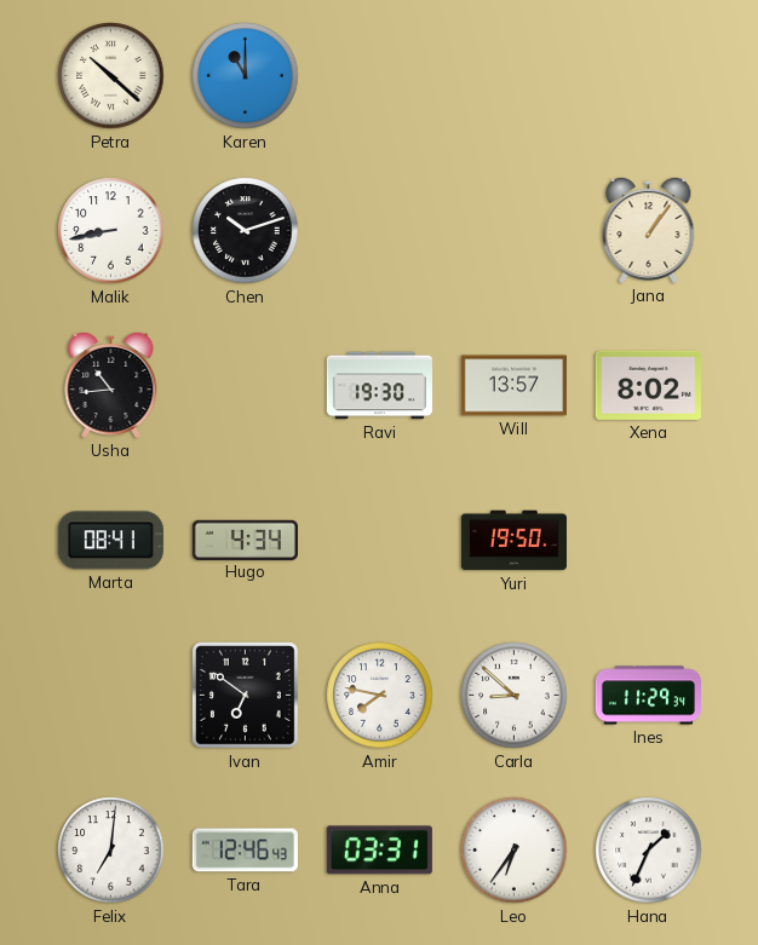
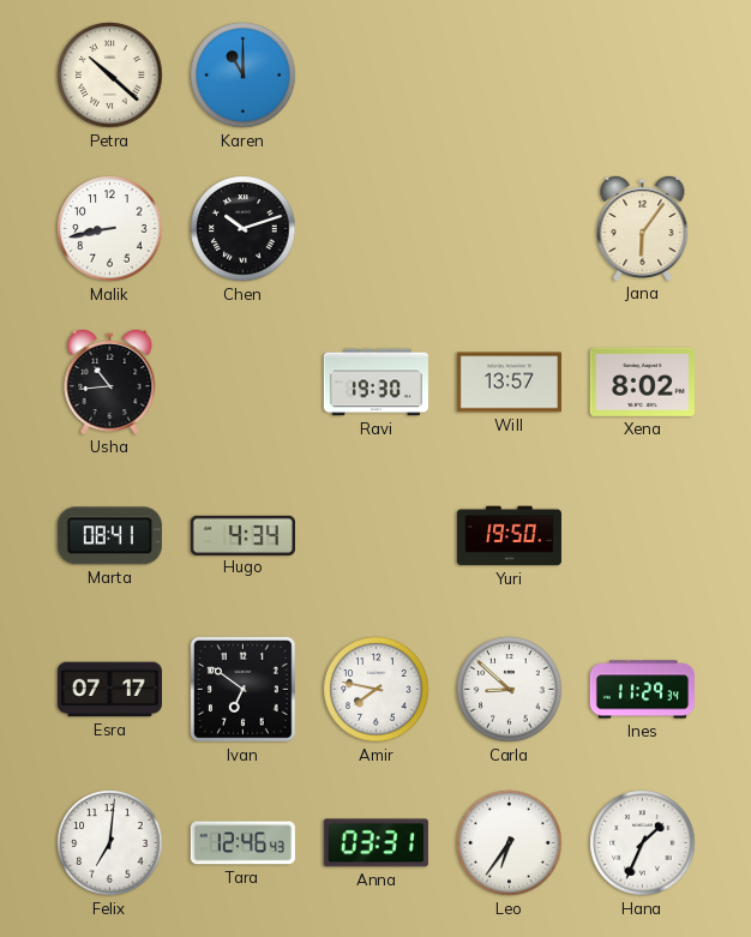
Jana: 1:06 -> 6:06 (643, 228)
Esra: none -> 07:17 (109, 690)
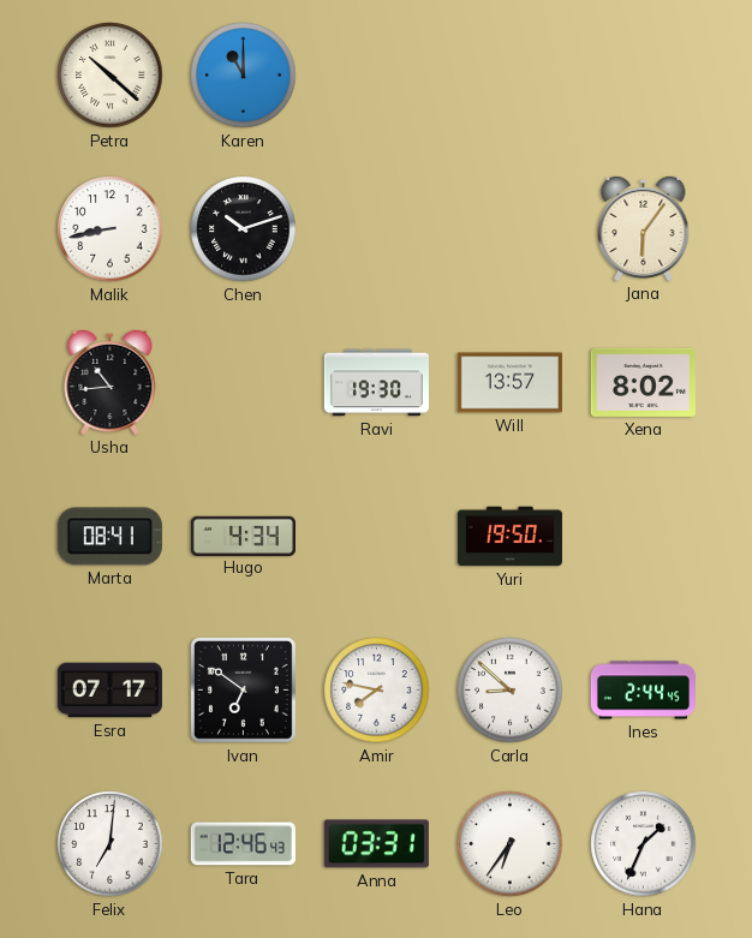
Ines: 11:29 -> 2:44 (643, 691)
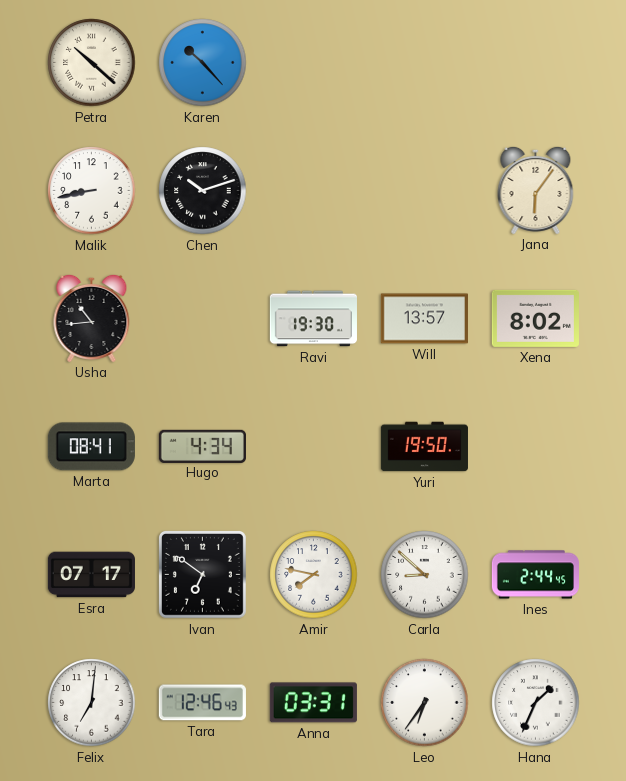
Karen: 11:00 -> 10:23 (203, 63)
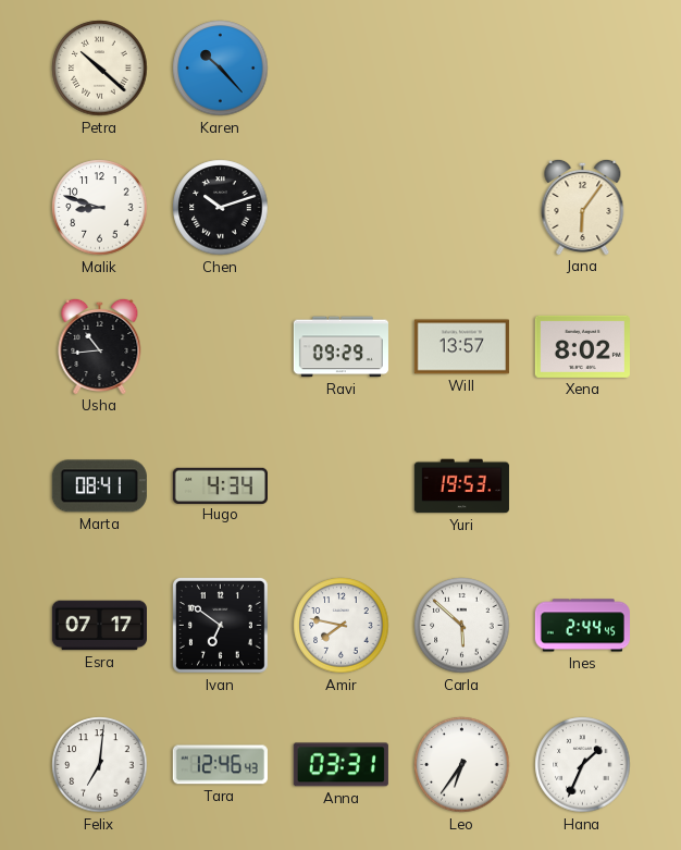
Malik: 8:43 -> 8:48 (100, 208)
Ravi: 19:30 -> 09:29 (340, 347)
Yuri: 19:50 -> 19:53 (461, 486)
Carla: 8:52 -> 5:52 (462, 626)
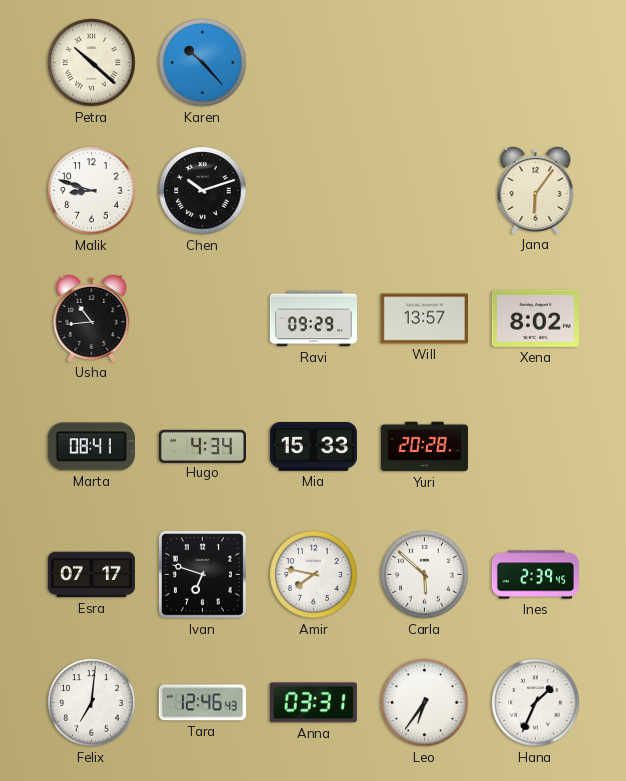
Mia: none -> 15:33 (313, 446)
Yuri: 19:53 -> 20:28 (424, 447)
Ivan: 6:51 -> 6:48 (202, 574)
Ines: 2:44 -> 2:39 (535, 575)
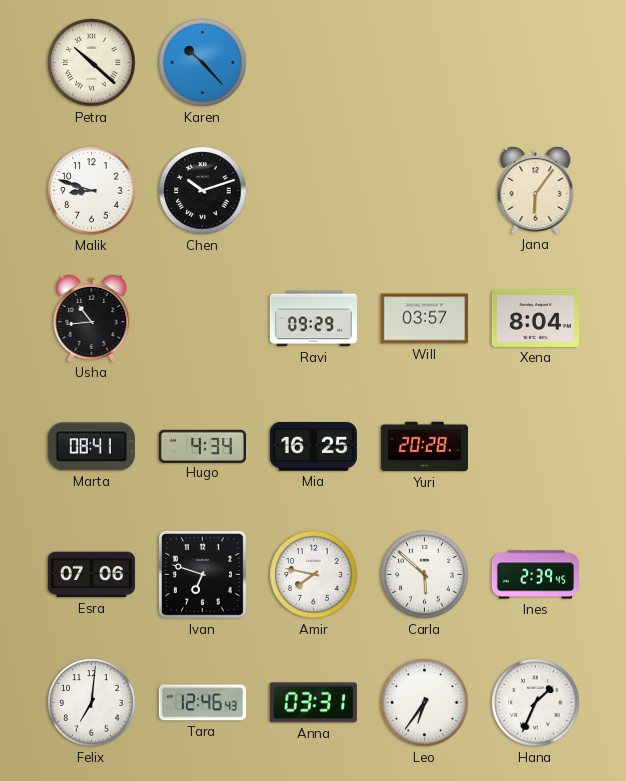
Will: 13:57 -> 03:57 (424, 319)
Xena: 8:02 -> 8:04 (535, 318)
Mia: 15:33 -> 16:25 (313, 446)
Esra: 07:17 -> 07:06 (91, 575)
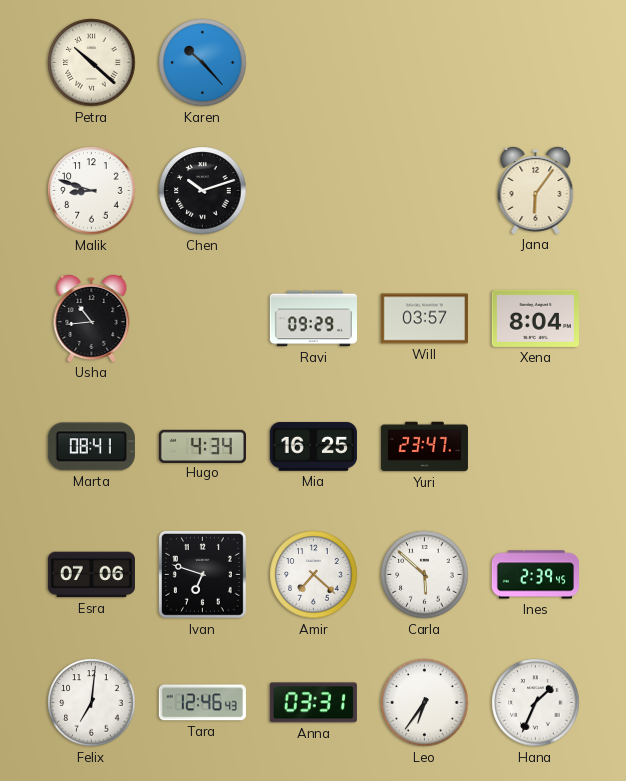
Yuri: 20:28 -> 23:47 (424, 447)
Amir: 7:47 -> 7:22 (314, 575)
